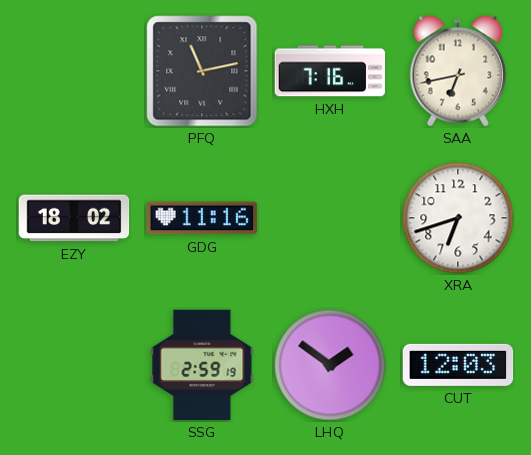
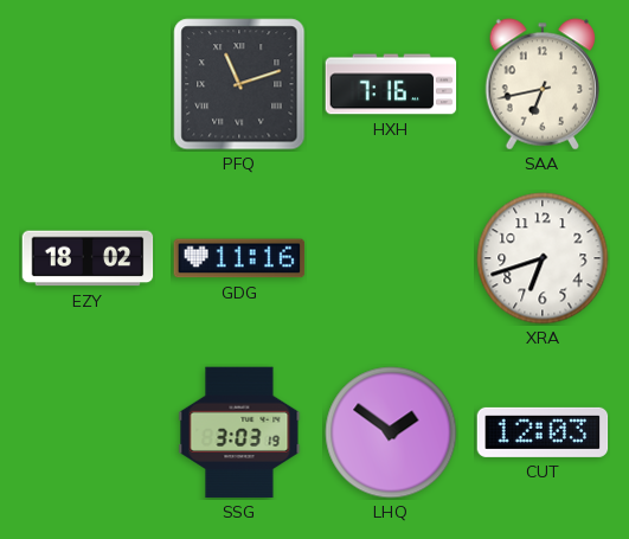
PFQ: 11:13 -> 11:12 (239, 84)
SSG: 2:59 -> 3:03 (239, 432)
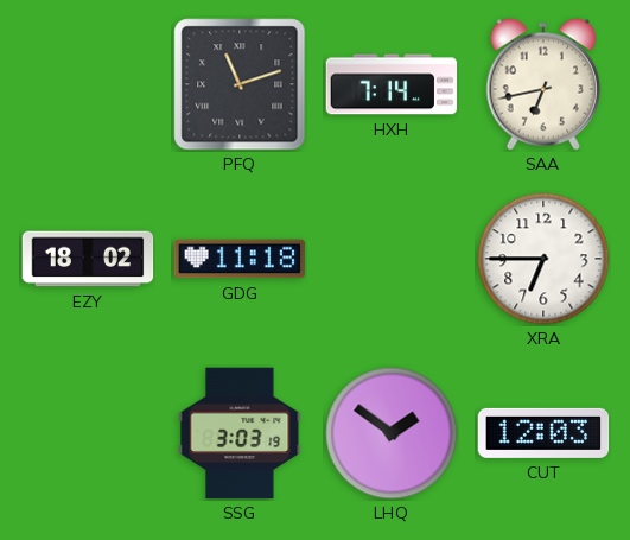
HXH: 7:16 -> 7:14 (392, 84)
GDG: 11:16 -> 11:18 (240, 259)
XRA: 6:42 -> 6:45 (543, 259)
